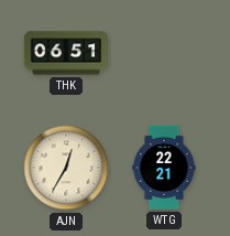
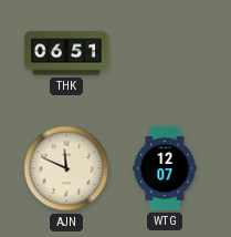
AJN: 12:35 -> 11:49 (66, 168)
WTG: 22:21 -> 12:07 (165, 168)
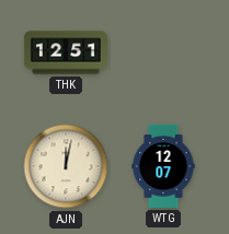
THK: 06:51 -> 12:51 (66, 52)
AJN: 11:49 -> 12:02 (66, 166)
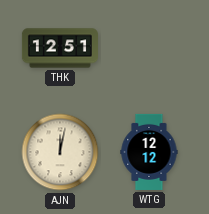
WTG: 12:07 -> 12:12 (149, 152)
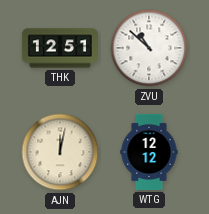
ZVU: none -> 10:52 (149, 48)
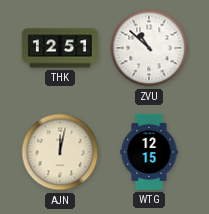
WTG: 12:12 -> 12:15 (149, 152)
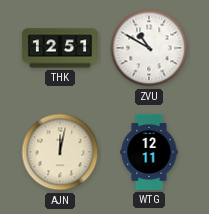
ZVU: 10:52 -> 10:50 (149, 48)
WTG: 12:15 -> 12:11 (149, 152)
